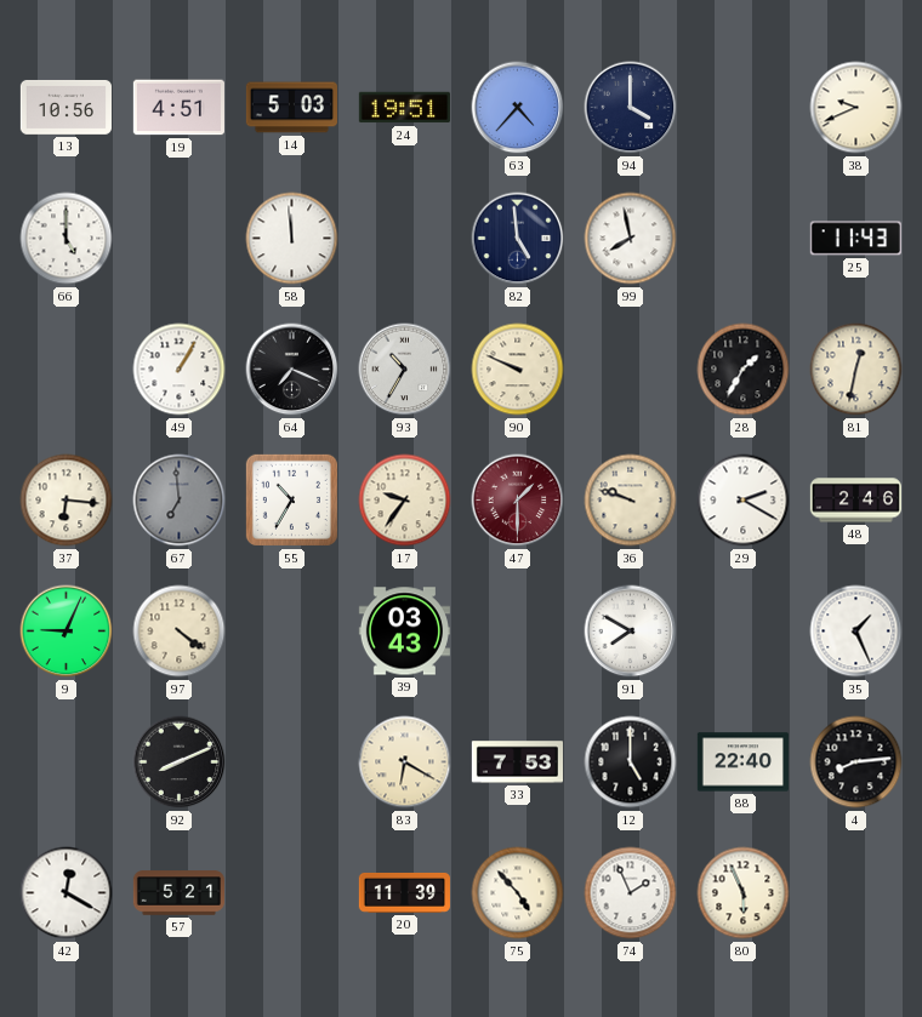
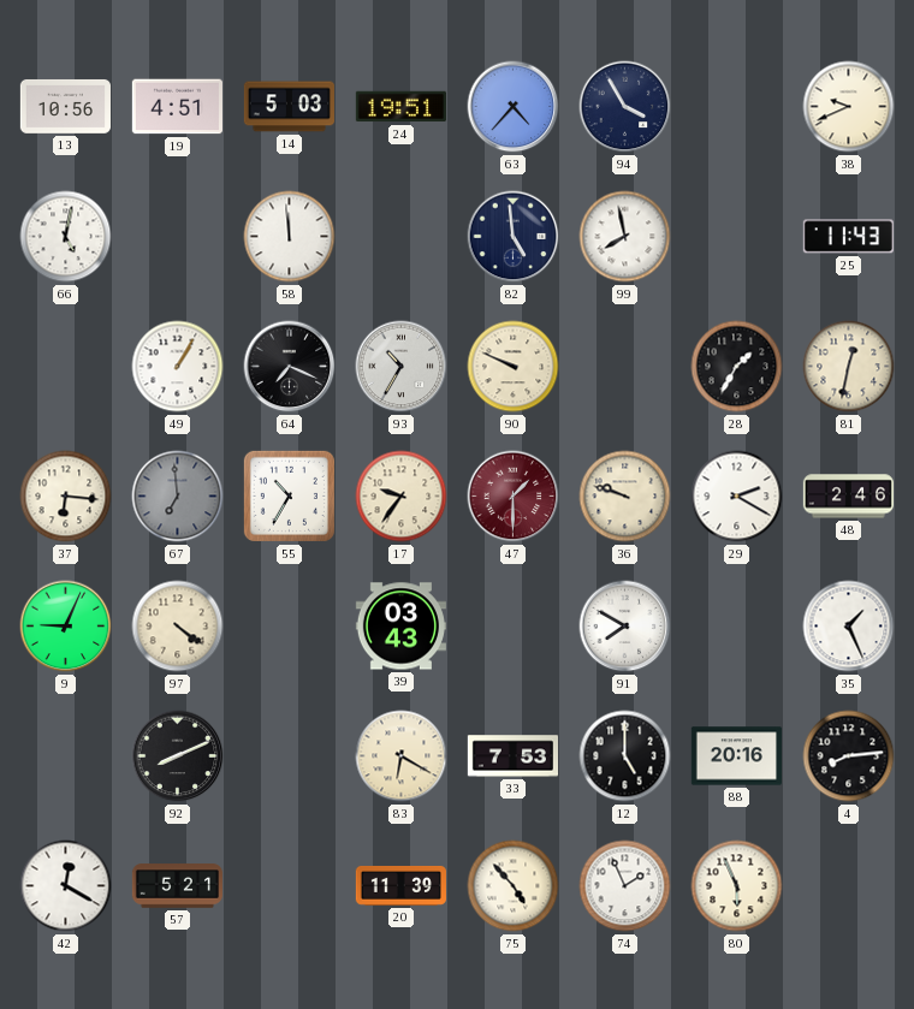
94: 4:00 -> 3:55 (625, 107)
66: 5:00 -> 5:02 (66, 237)
88: 22:40 -> 20:16 (736, 756)
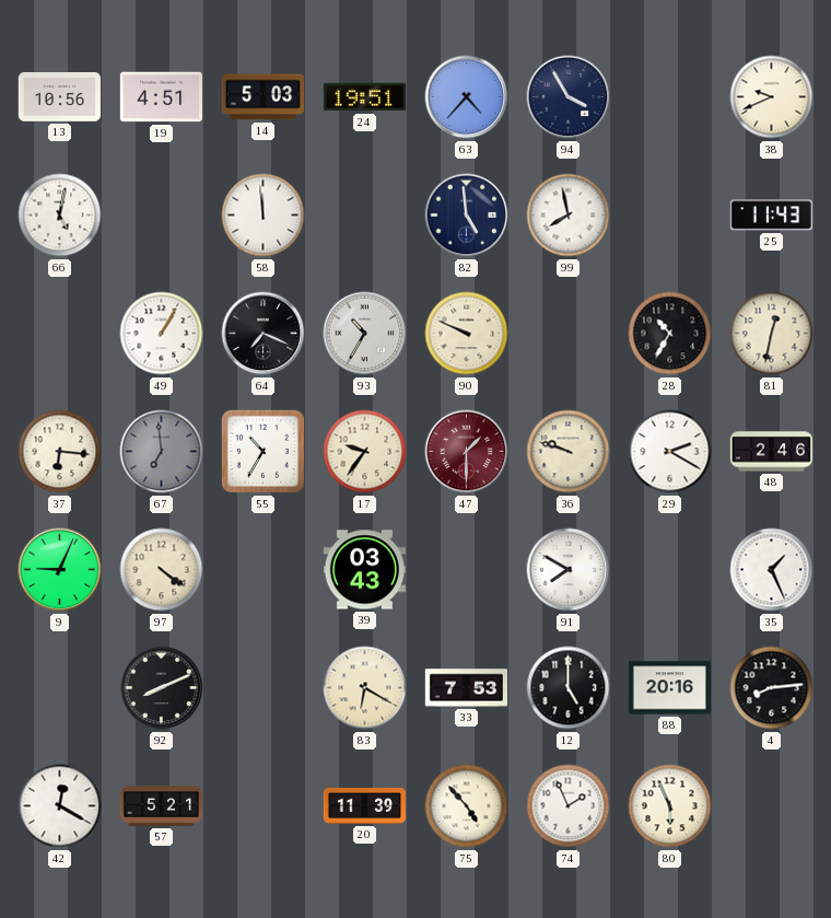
28: 1:35 -> 10:35 (670, 334)
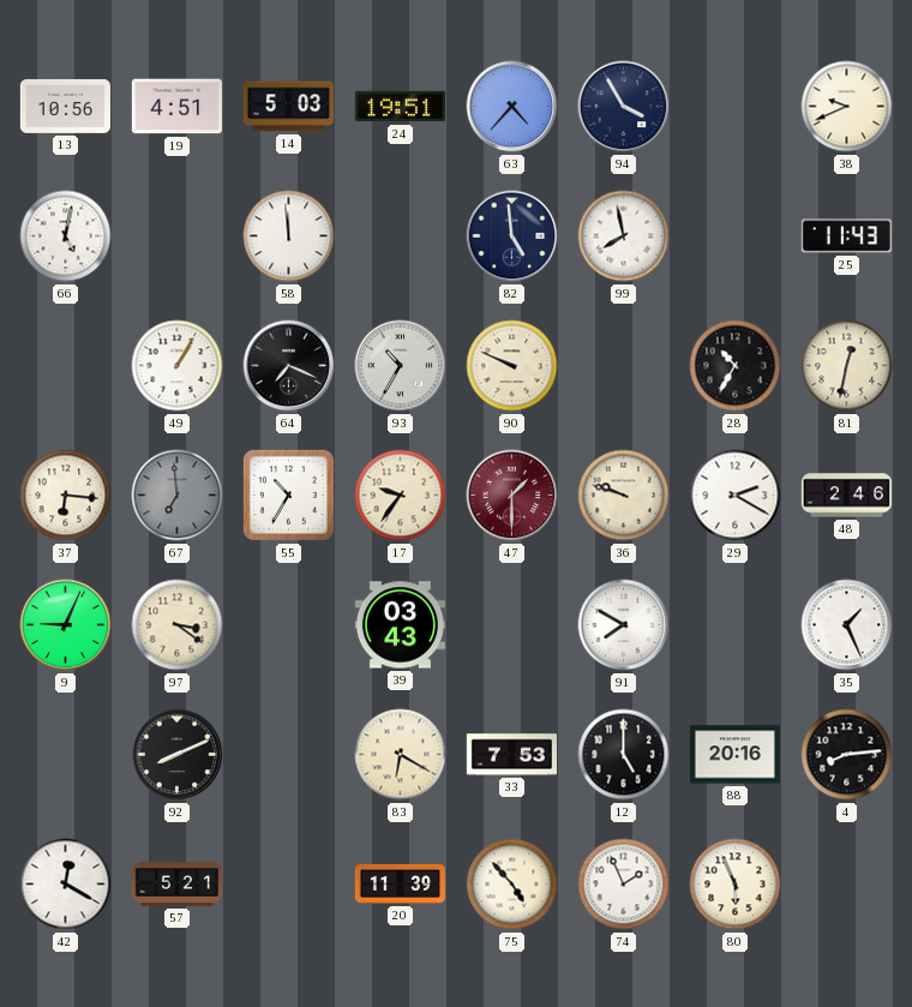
97: 4:21 -> 3:21 (178, 625)
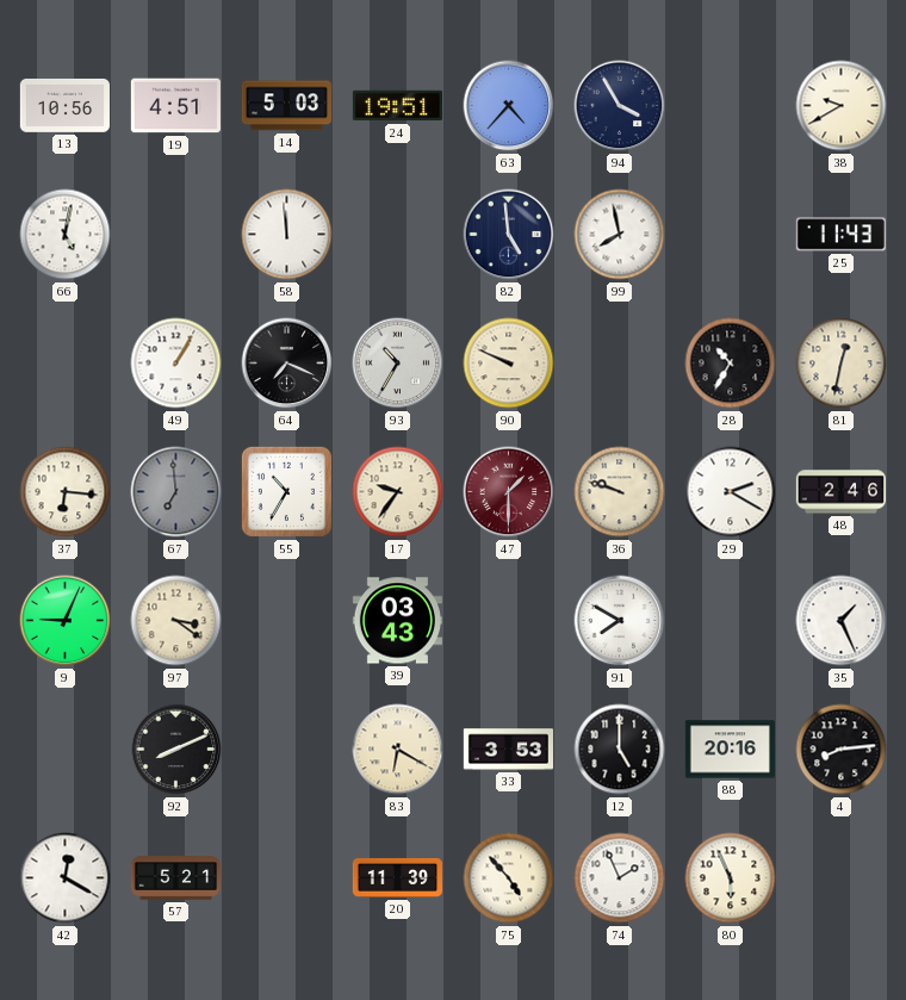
38: 9:41 -> 9:40 (842, 106)
33: 7:53 -> 3:53 (508, 750)
